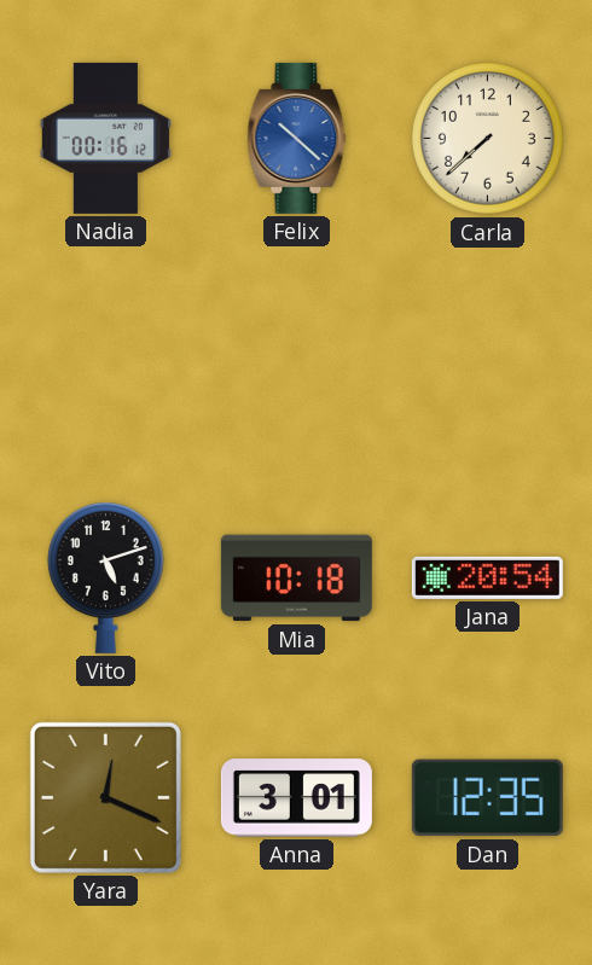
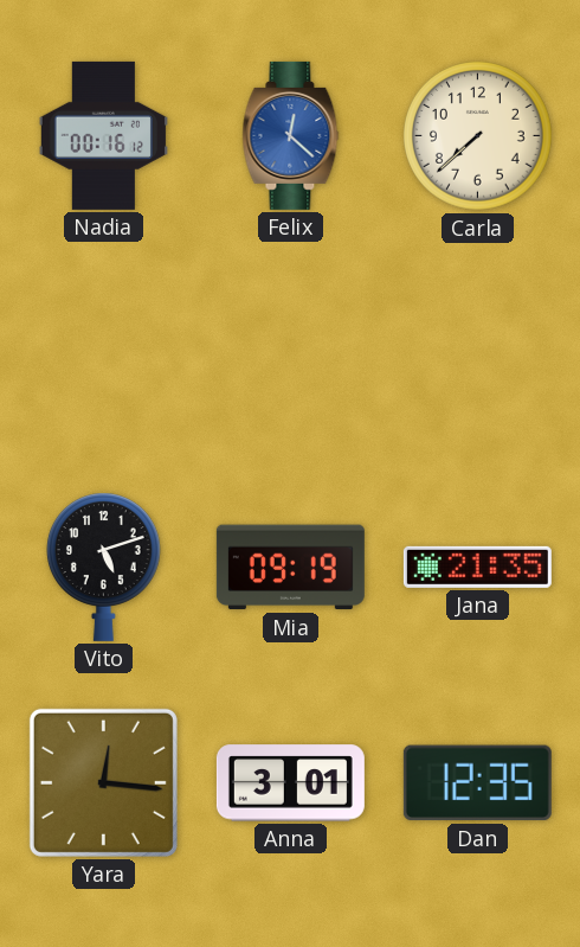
Felix: 10:22 -> 12:22 (291, 135)
Mia: 10:18 -> 09:19 (290, 568)
Jana: 20:54 -> 21:35 (477, 567)
Yara: 12:19 -> 12:16 (103, 782)
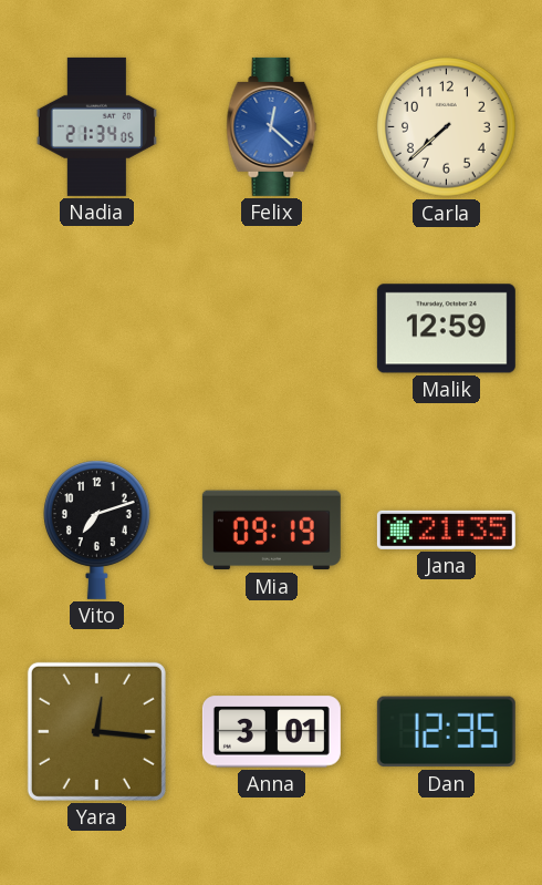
Nadia: 00:16 -> 21:34 (96, 126)
Malik: none -> 12:59 (446, 329)
Vito: 5:12 -> 7:12 (96, 529)
